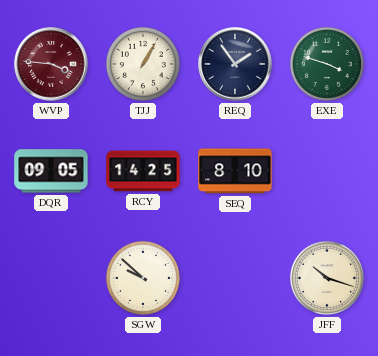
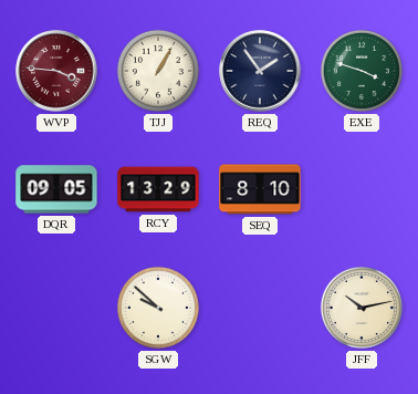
RCY: 14:25 -> 13:29 (158, 189)
JFF: 10:18 -> 10:13 (362, 308)
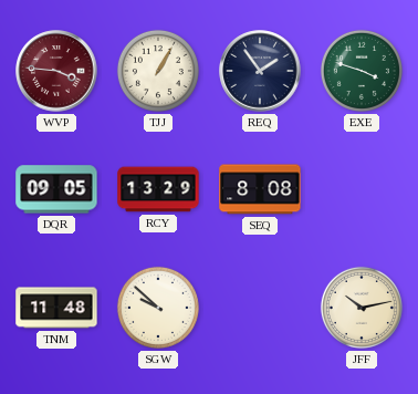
SEQ: 8:10 -> 8:08 (260, 189)
TNM: none -> 11:48 (56, 308)
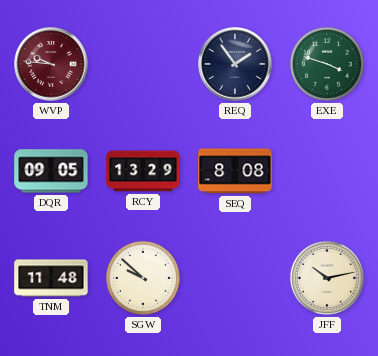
WVP: 3:46 -> 9:46 (51, 64)
TJJ: 1:05 -> none (158, 71)
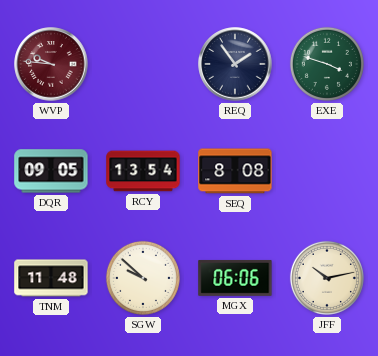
RCY: 13:29 -> 13:54 (143, 171)
MGX: none -> 06:06 (235, 278)
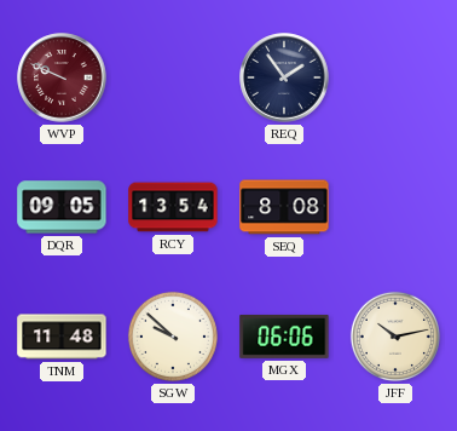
WVP: 9:46 -> 9:49 (62, 77)
EXE: 3:48 -> none (327, 64)
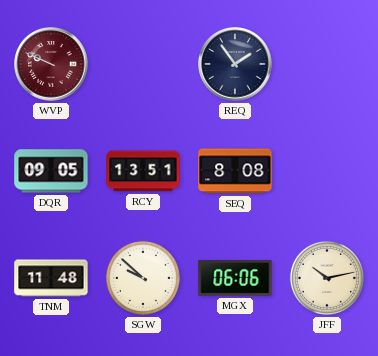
RCY: 13:54 -> 13:51 (143, 171)
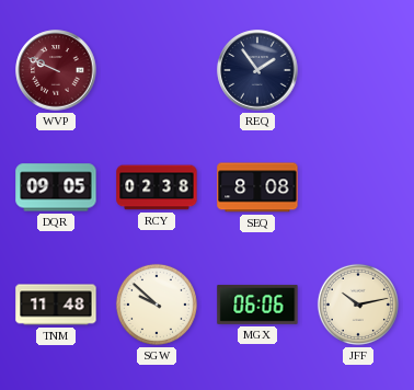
RCY: 13:51 -> 02:38 (157, 187)
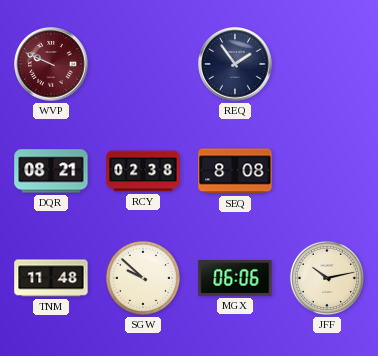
DQR: 09:05 -> 08:21 (51, 171)
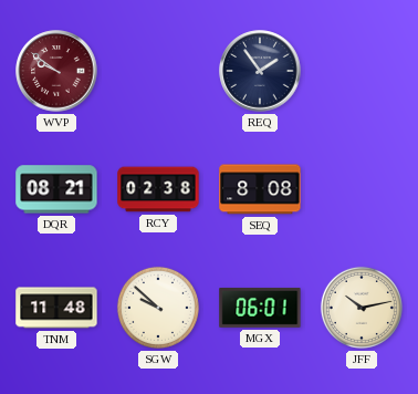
WVP: 9:49 -> 9:51 (56, 71)
MGX: 06:06 -> 06:01 (260, 308)
